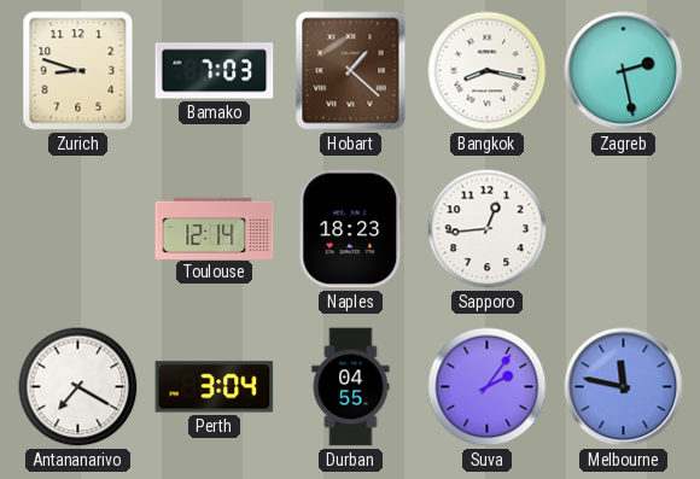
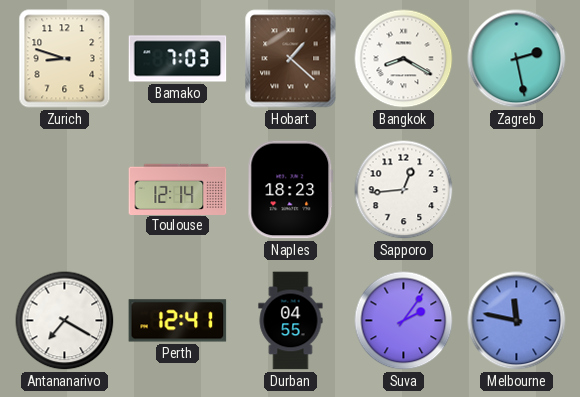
Bangkok: 8:17 -> 8:20 (404, 59)
Perth: 3:04 -> 12:41 (178, 321)
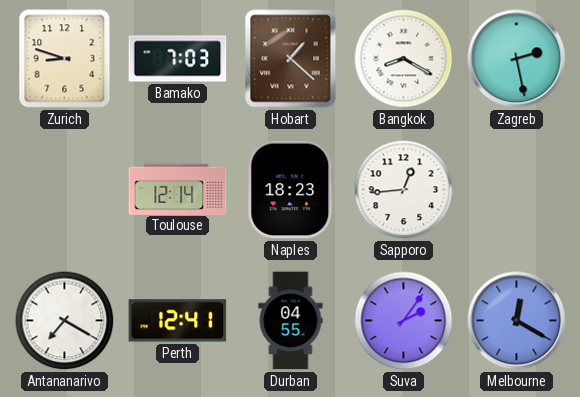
Melbourne: 11:47 -> 12:20 (517, 321)
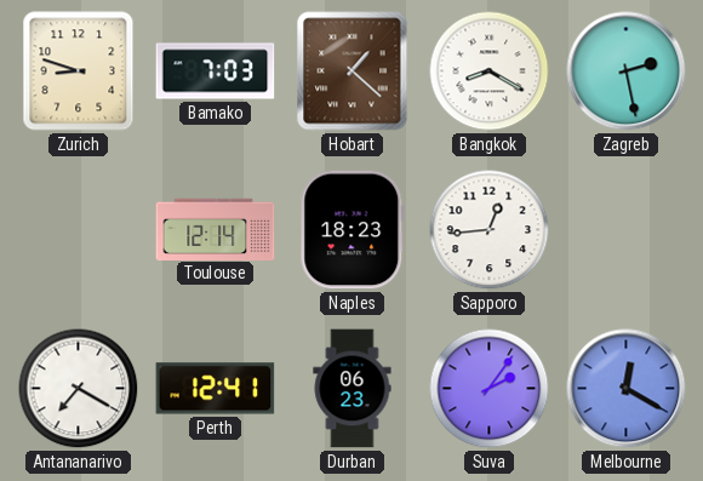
Durban: 04:55 -> 06:23 (353, 389)
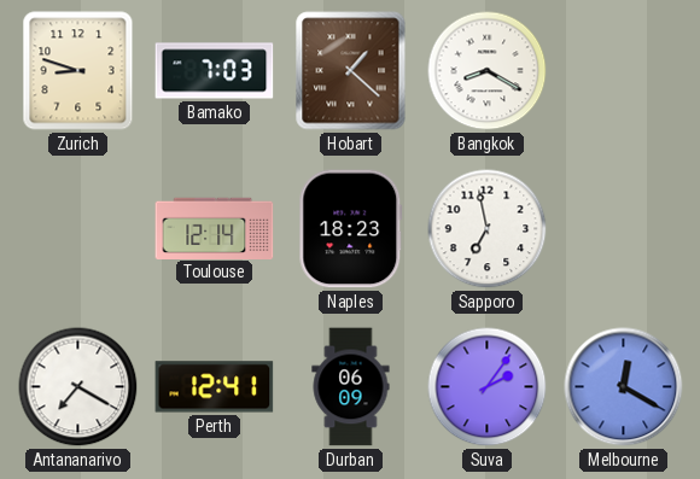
Zagreb: 2:28 -> none (627, 71)
Sapporo: 12:44 -> 6:58 (488, 229)
Durban: 06:23 -> 06:09 (351, 387)
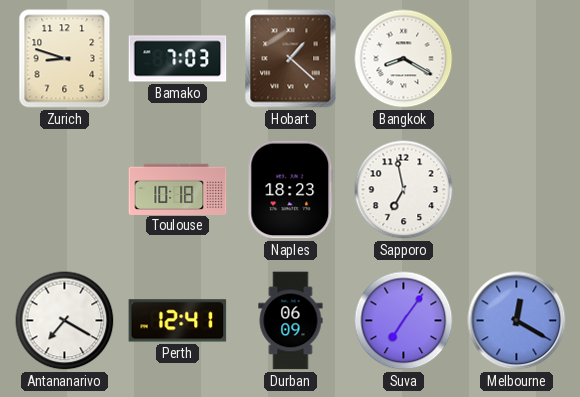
Toulouse: 12:14 -> 10:18 (178, 189)
Suva: 2:06 -> 7:06 (404, 321)
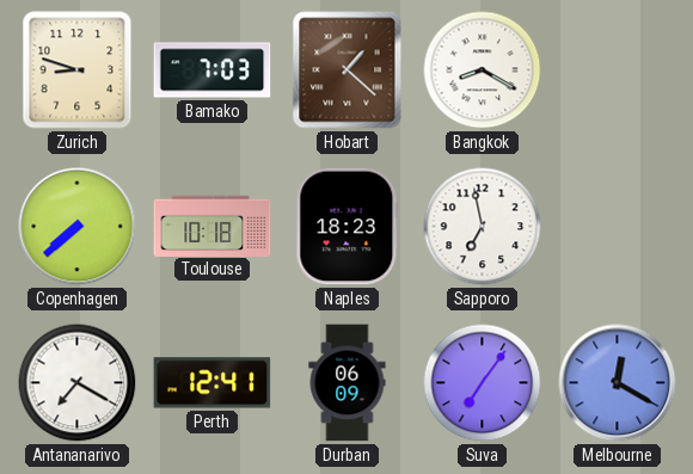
Copenhagen: none -> 7:38 (78, 227)
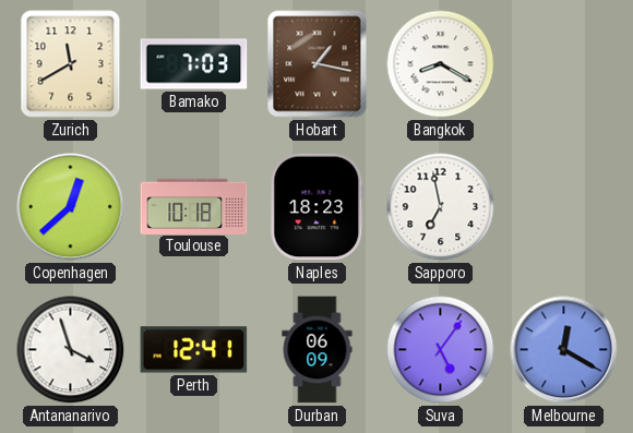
Zurich: 8:48 -> 11:40 (71, 64)
Hobart: 1:22 -> 1:17 (318, 64)
Copenhagen: 7:38 -> 12:38 (71, 207)
Antananarivo: 7:20 -> 3:57 (71, 350)
Suva: 7:06 -> 5:06 (441, 350)
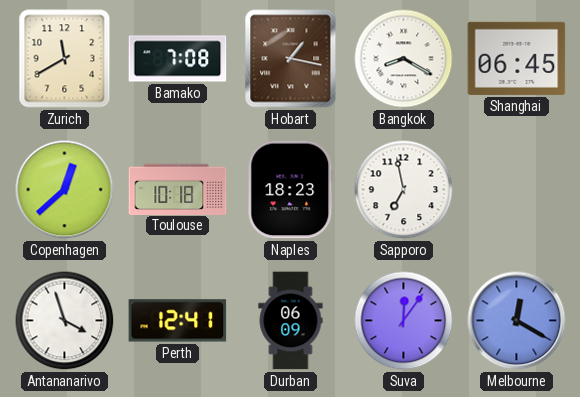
Bamako: 7:03 -> 7:08 (178, 59)
Shanghai: none -> 06:45 (517, 58)
Suva: 5:06 -> 12:06 (404, 321)
